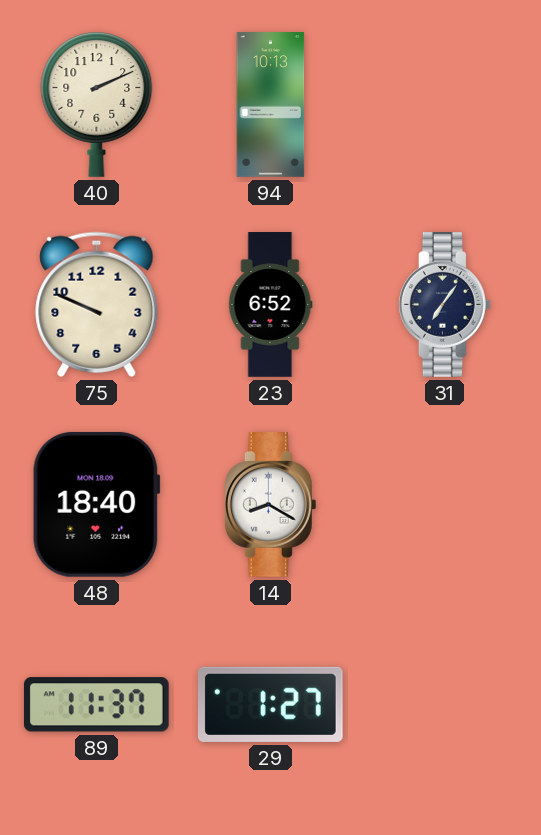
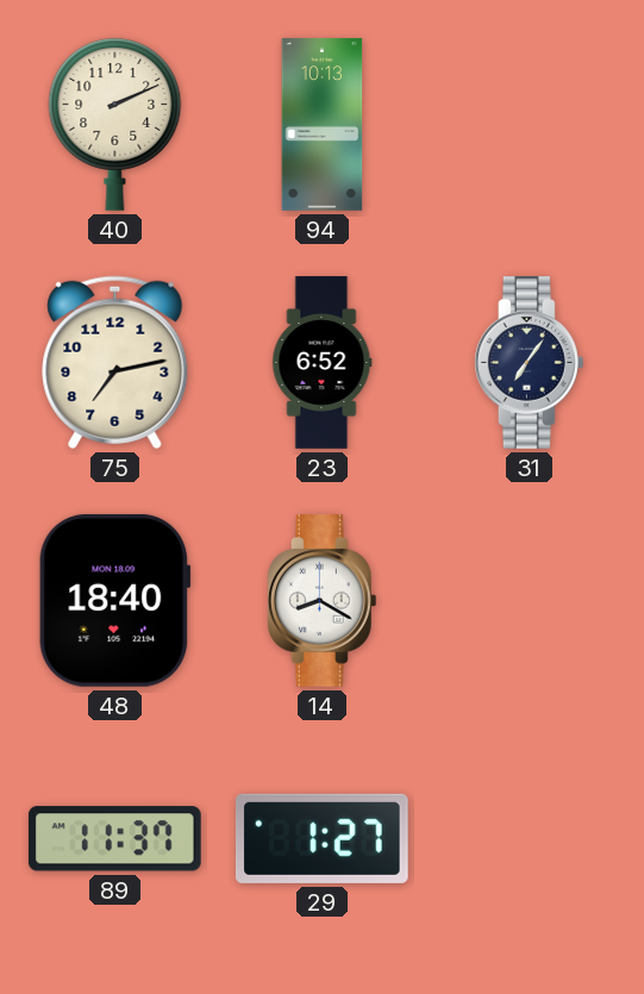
75: 9:49 -> 7:13 (115, 362)
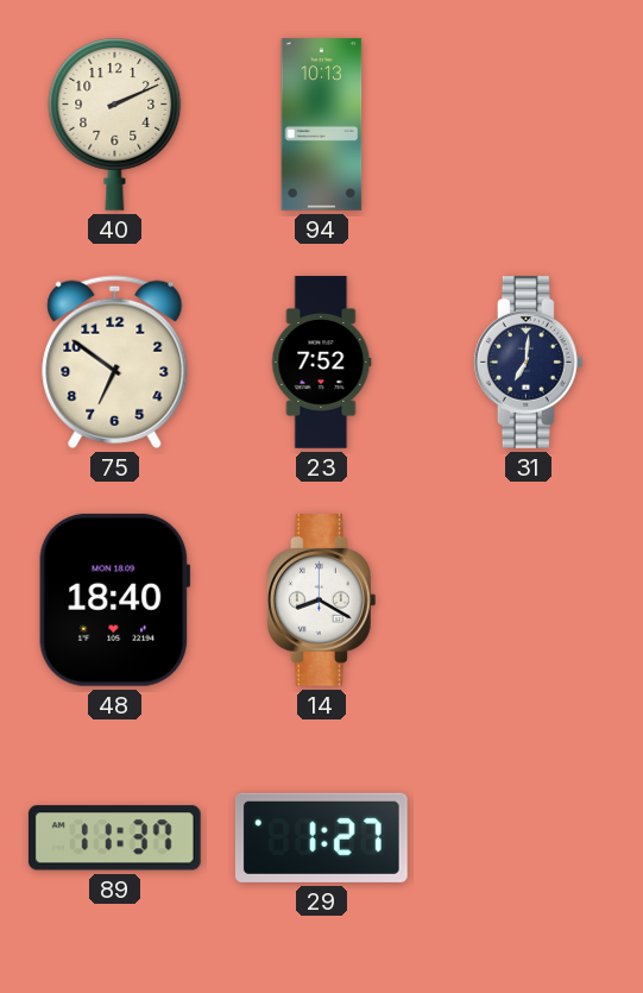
75: 7:13 -> 6:51 (115, 362)
23: 6:52 -> 7:52 (321, 363)
31: 7:06 -> 7:01 (528, 363)
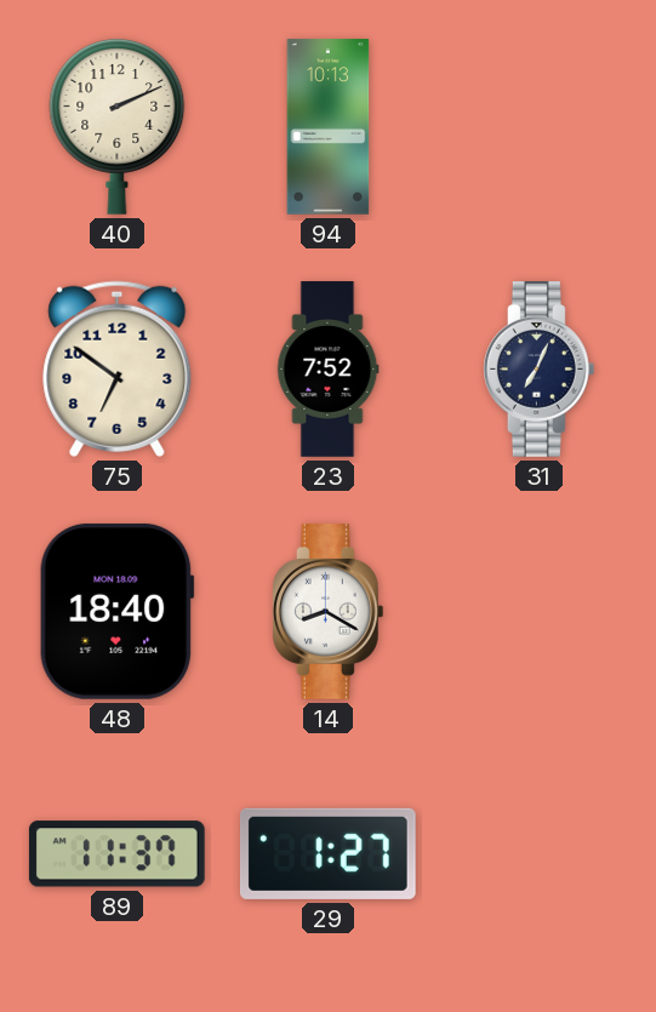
31: 7:01 -> 7:04 (538, 370)
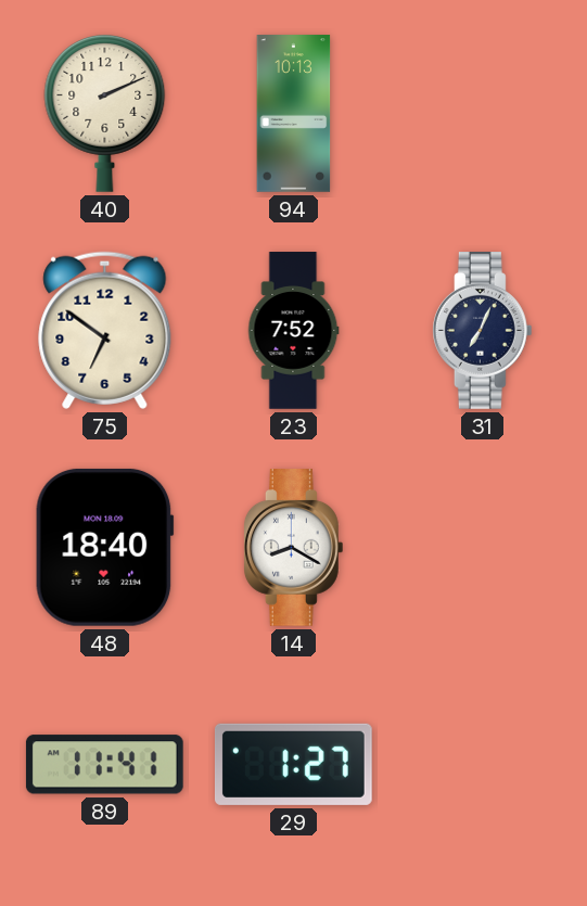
89: 11:37 -> 11:41 (104, 765)
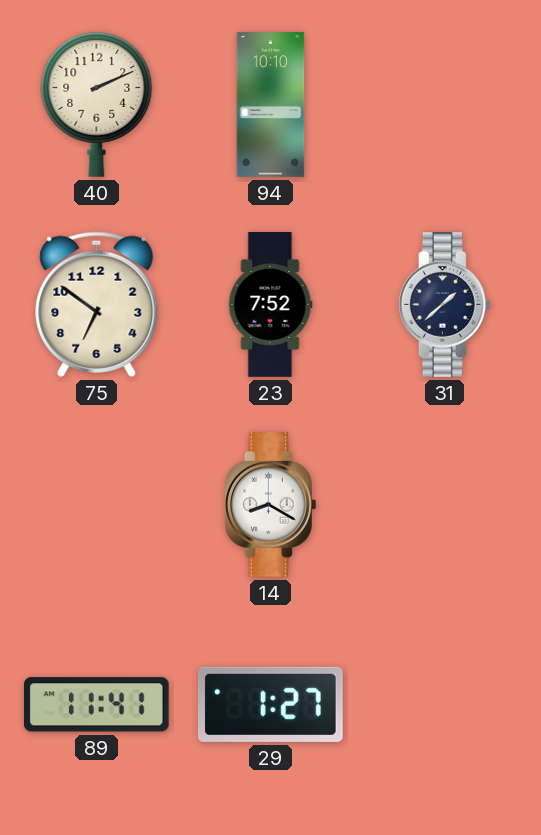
94: 10:13 -> 10:10 (271, 105)
31: 7:04 -> 1:38 (444, 305)
48: 18:40 -> none (105, 547)
